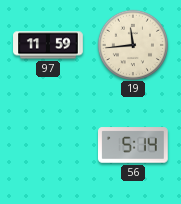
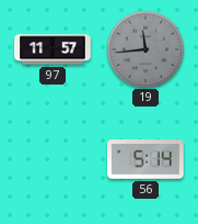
97: 11:59 -> 11:57 (53, 49)
19 dial: cream -> grey (144, 48)
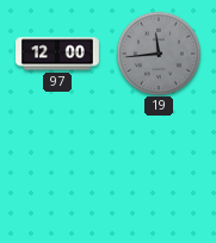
97: 11:57 -> 12:00 (57, 54)
56: 5:14 -> none (147, 159)
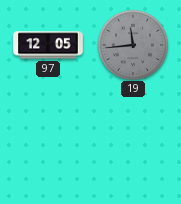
97: 12:00 -> 12:05 (48, 45)
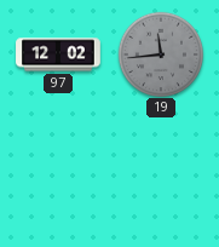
97: 12:05 -> 12:02 (58, 54)
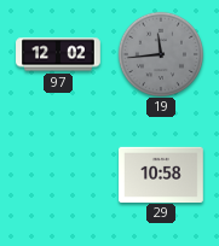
29: none -> 10:58 (161, 174)
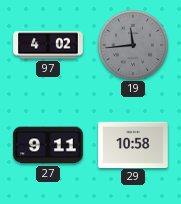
97: 12:02 -> 4:02 (48, 45)
27: none -> 9:11 (49, 145)
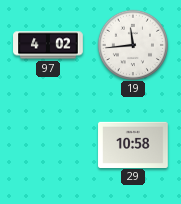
19 dial: grey -> white (132, 44)
27: 9:11 -> none (49, 145)
